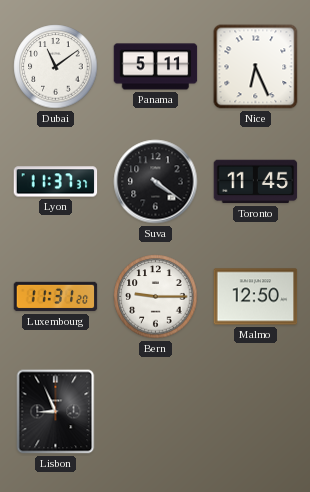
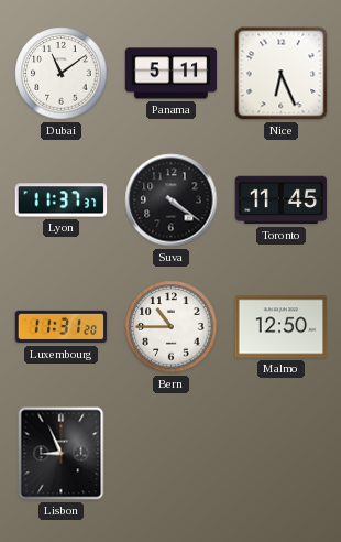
Bern: 9:15 -> 10:45 (172, 327)
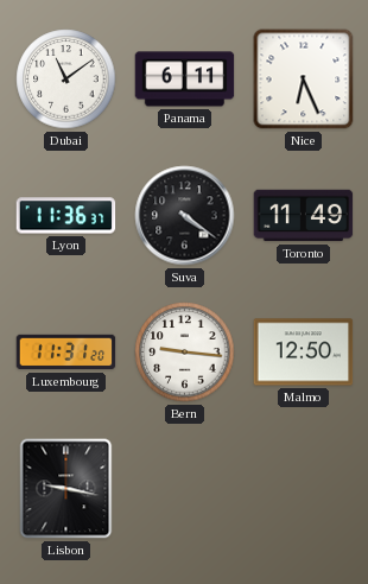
Panama: 5:11 -> 6:11 (185, 80)
Lyon: 11:37 -> 11:36 (66, 216)
Toronto: 11:45 -> 11:49 (304, 216)
Bern: 10:45 -> 9:16 (185, 353)
Lisbon: 8:56 -> 9:17 (66, 489)
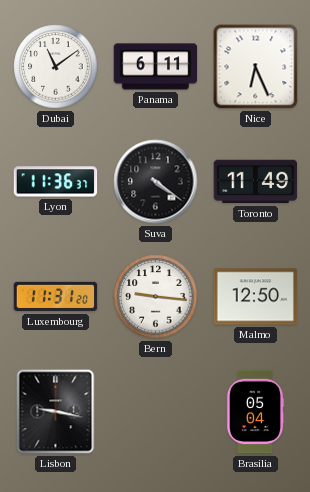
Brasilia: none -> 05:04 (255, 412)
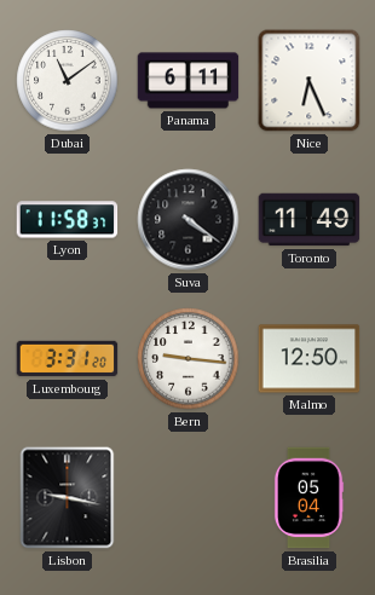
Lyon: 11:36 -> 11:58 (68, 220)
Luxembourg: 11:31 -> 3:31 (68, 359)
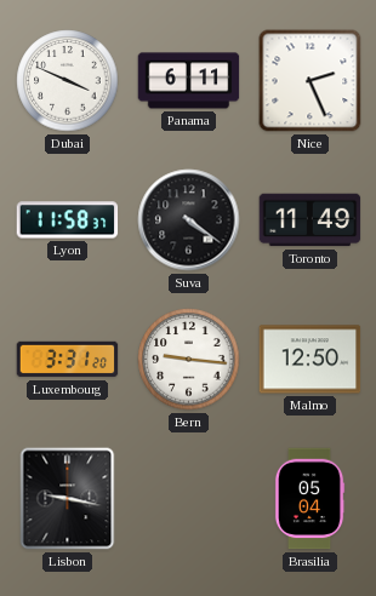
Dubai: 11:09 -> 3:49 (68, 81)
Nice: 6:26 -> 2:26 (311, 81)
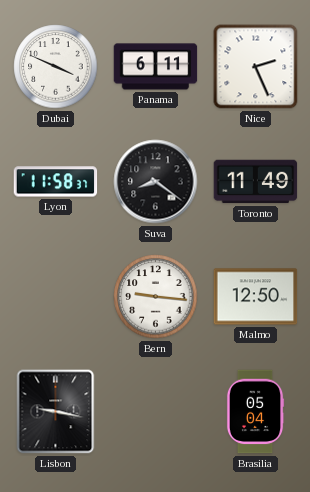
Suva: 4:21 -> 8:21 (156, 182)
Luxembourg: 3:31 -> none (68, 360)
